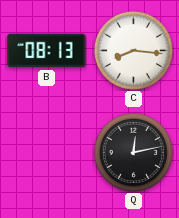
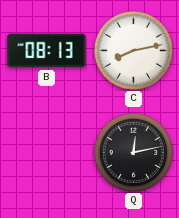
C: 8:16 -> 8:13 (133, 50)
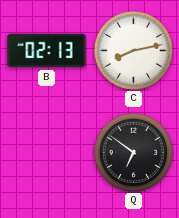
B: 08:13 -> 02:13 (47, 51)
Q: 12:13 -> 6:51 (133, 152)
